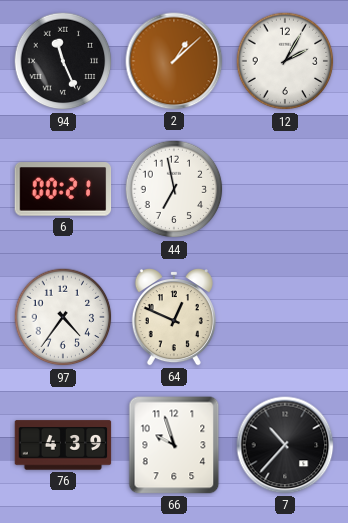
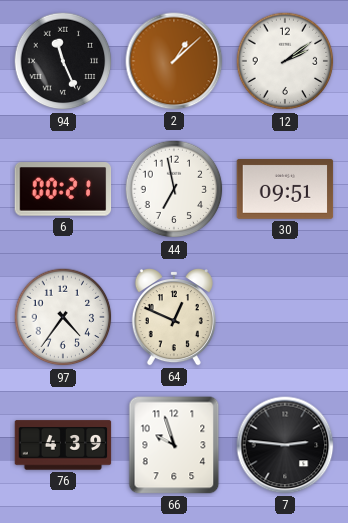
12: 2:05 -> 2:09 (285, 61)
30: none -> 09:51 (285, 189)
7: 10:37 -> 2:46 (285, 445)
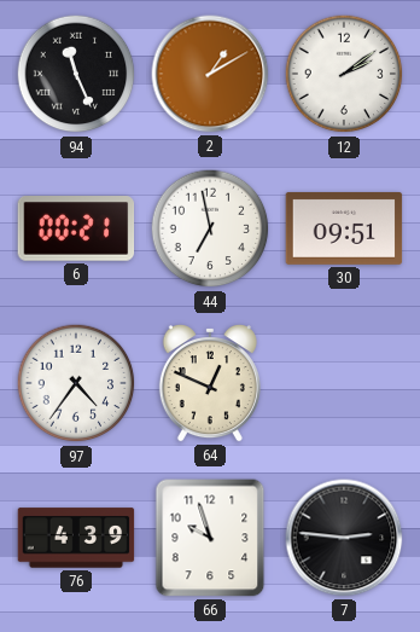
2: 1:08 -> 1:10 (210, 74)
